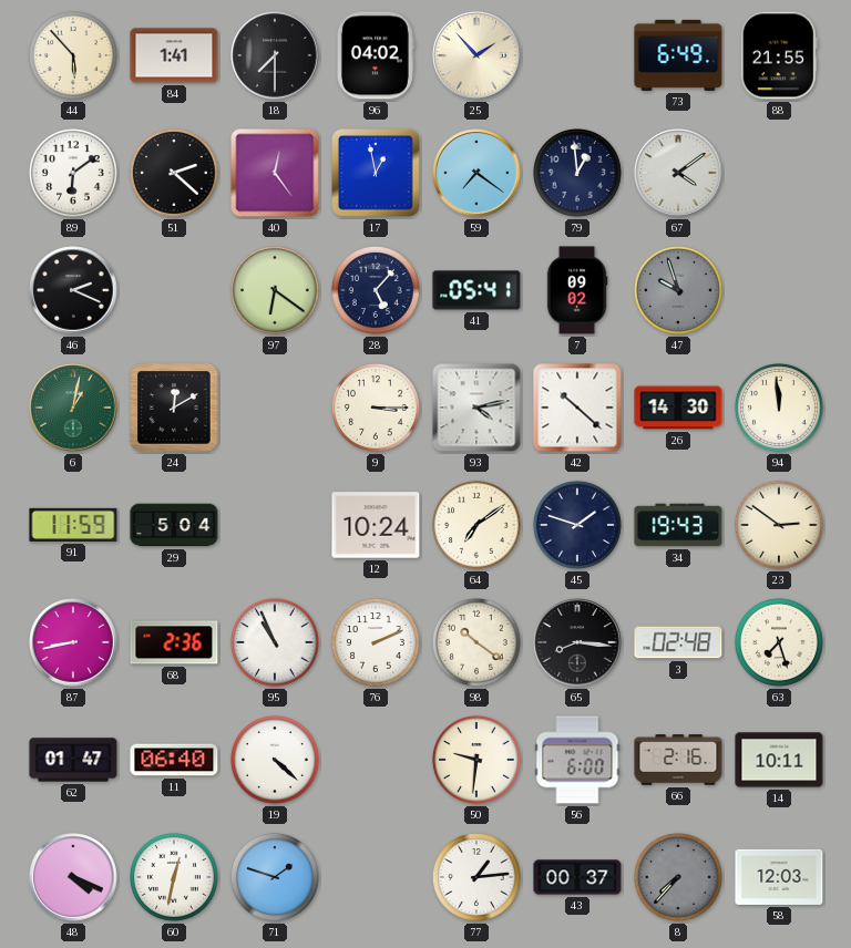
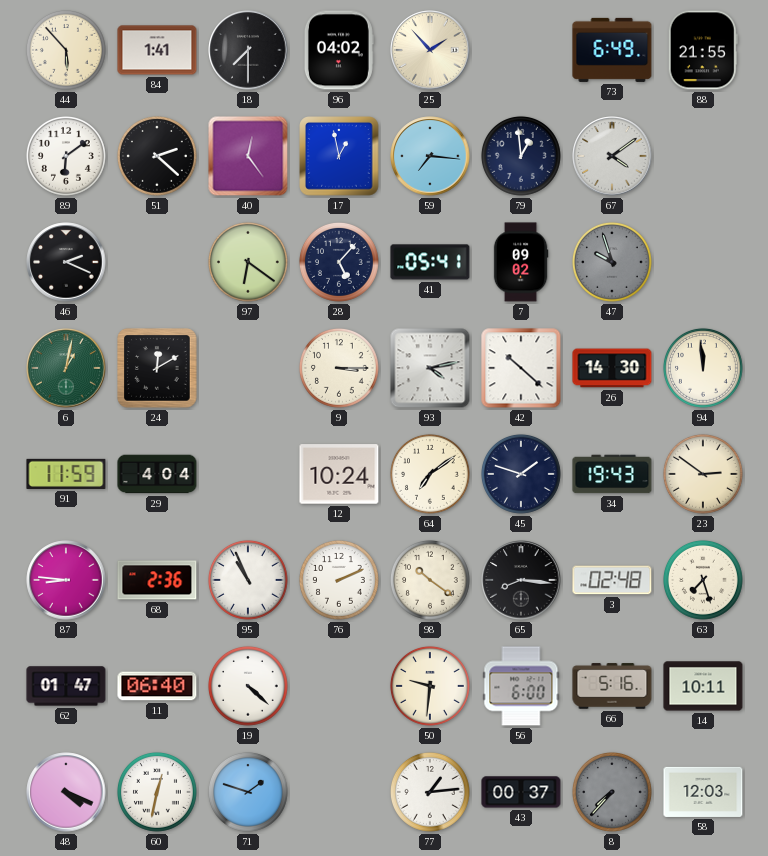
59: 7:21 -> 7:16 (430, 156)
29: 5:04 -> 4:04 (157, 474)
87: 8:43 -> 8:46 (66, 580)
66: 2:16 -> 5:16 (612, 686)
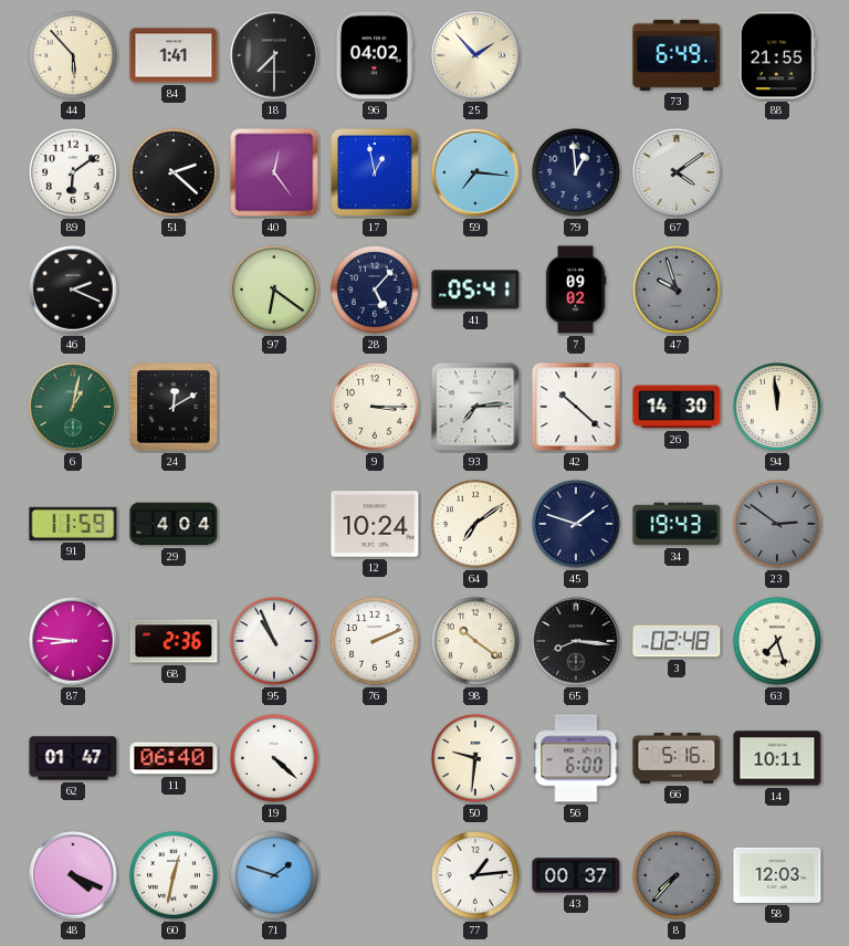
93: 4:13 -> 7:14 (475, 407)
23 dial: cream -> grey (777, 524)
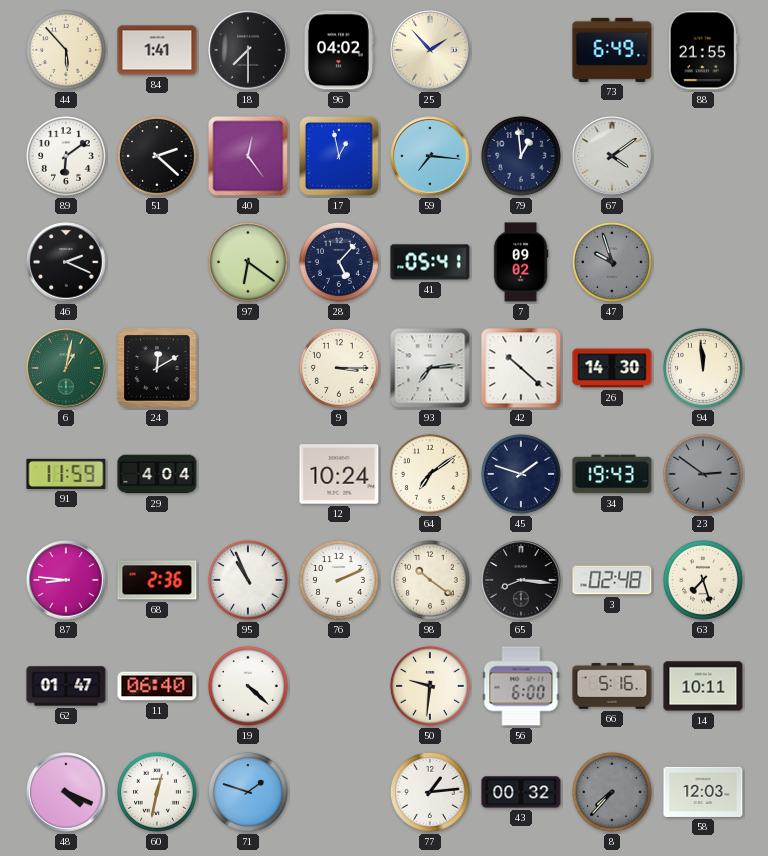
43: 00:37 -> 00:32 (521, 792)
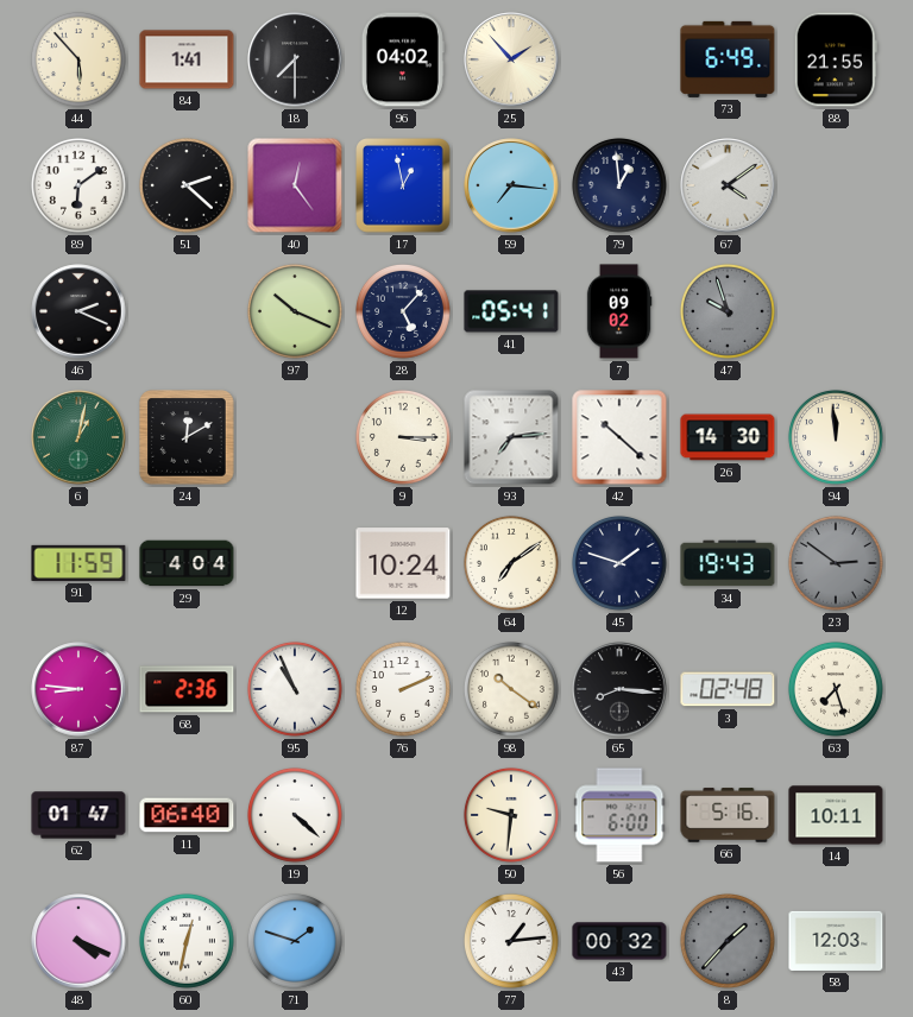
97: 6:21 -> 10:19 (295, 311)
8: 7:37 -> 1:37 (728, 941)
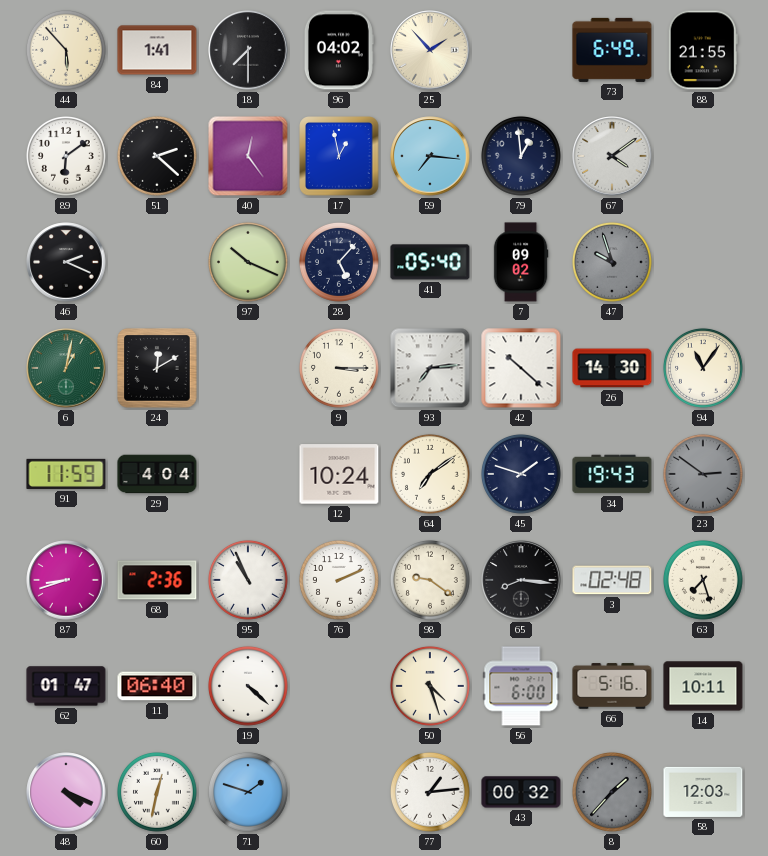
41: 05:41 -> 05:40 (430, 262)
94: 11:59 -> 11:06 (703, 368)
87: 8:46 -> 8:42 (66, 580)
98: 10:21 -> 9:21 (430, 580)
50: 9:31 -> 4:27 (430, 686)
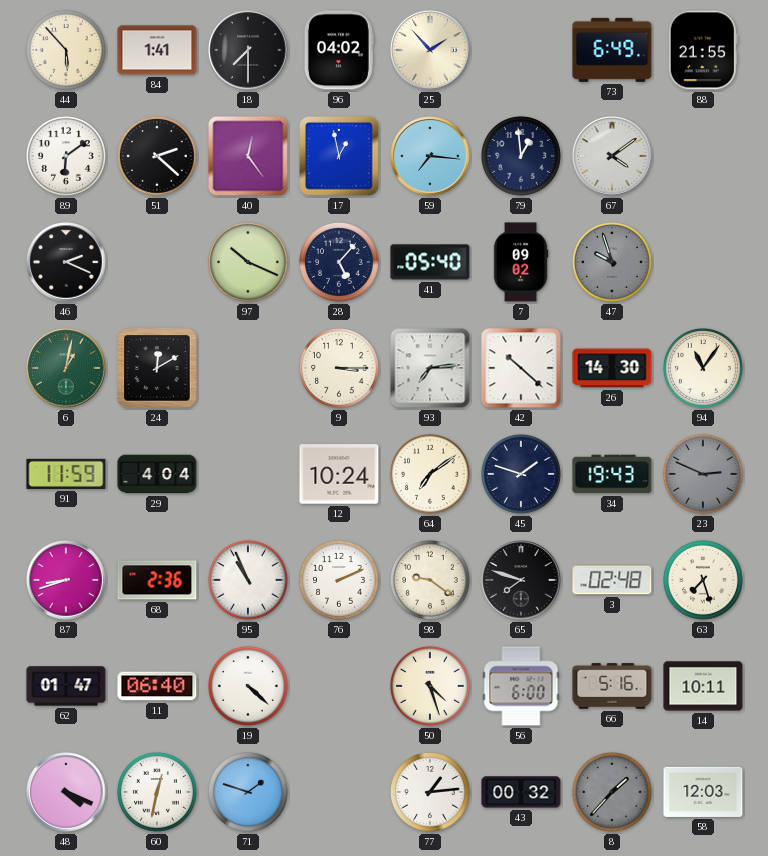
23: 2:51 -> 2:49 (703, 474)
65: 8:16 -> 7:48 (521, 580)
